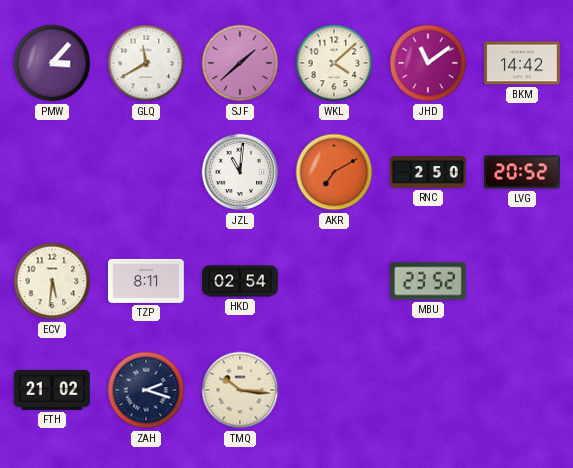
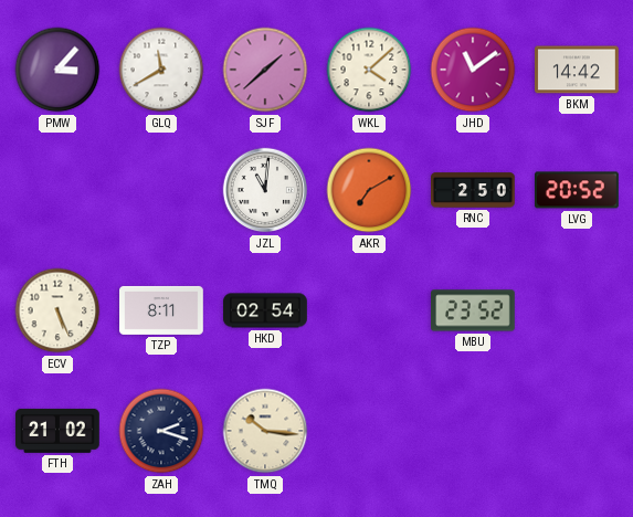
ECV: 5:31 -> 5:26 (57, 310)
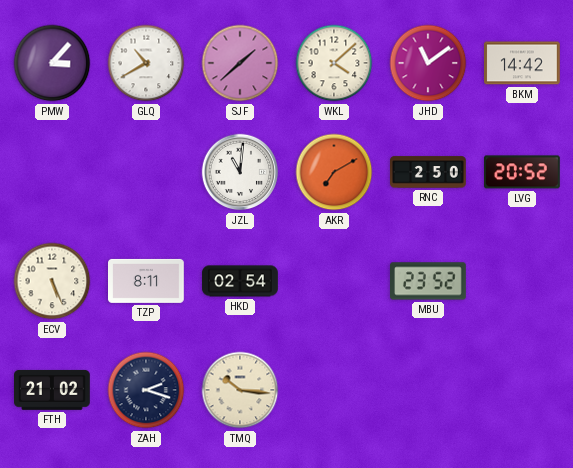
GLQ: 11:40 -> 10:40 (146, 63)
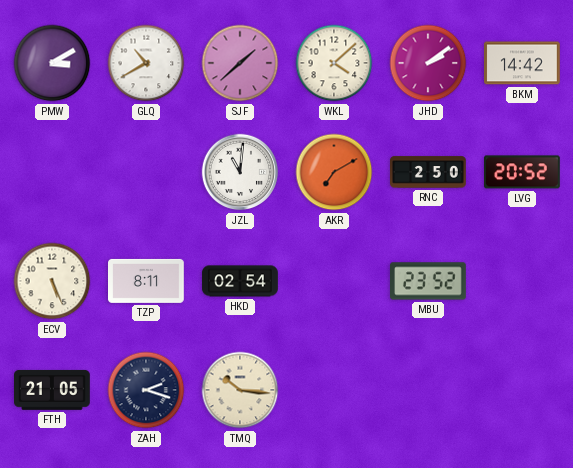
PMW: 3:07 -> 3:10 (52, 63)
JHD: 11:09 -> 2:09 (428, 63)
FTH: 21:02 -> 21:05 (53, 390)
